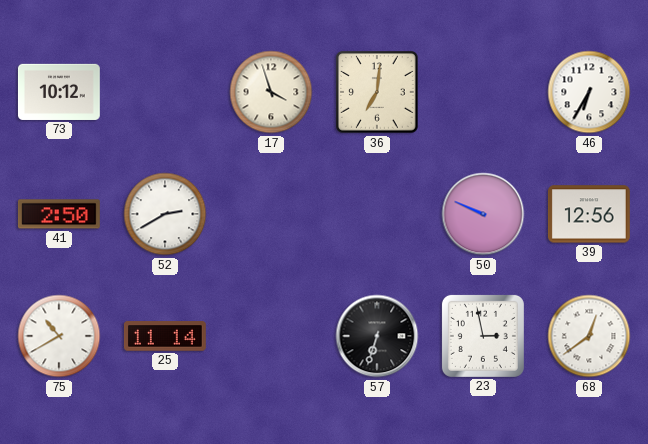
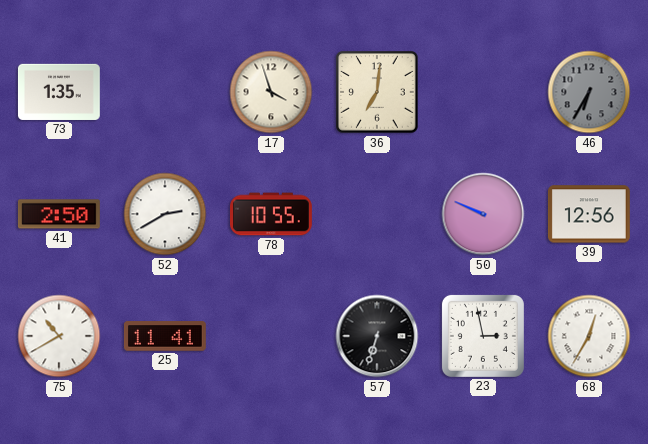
73: 10:12 -> 1:35 (59, 92)
46 dial: white -> grey (589, 92)
78: none -> 10:55 (272, 214)
25: 11:14 -> 11:41 (165, 336)
68: 12:39 -> 12:35 (589, 336)
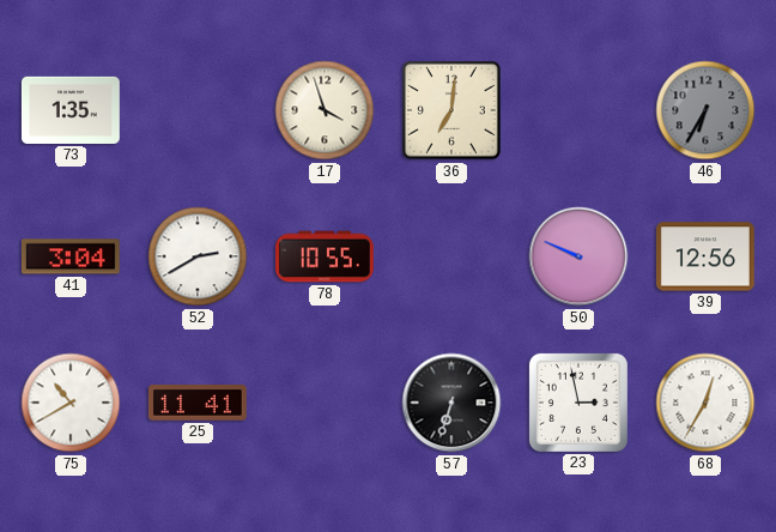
41: 2:50 -> 3:04 (71, 256)
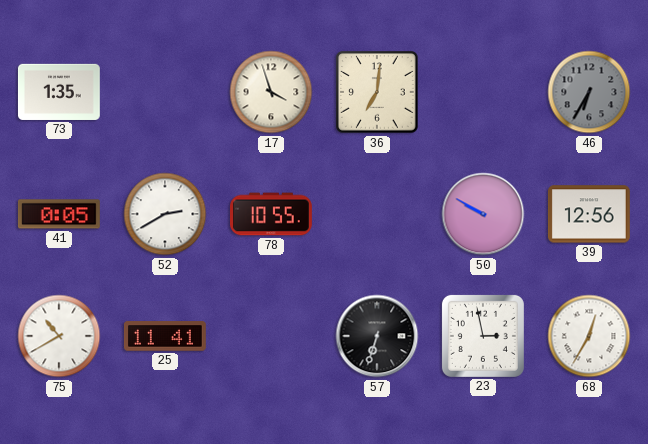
41: 3:04 -> 0:05 (59, 214)
50: 9:49 -> 9:50 (483, 214)
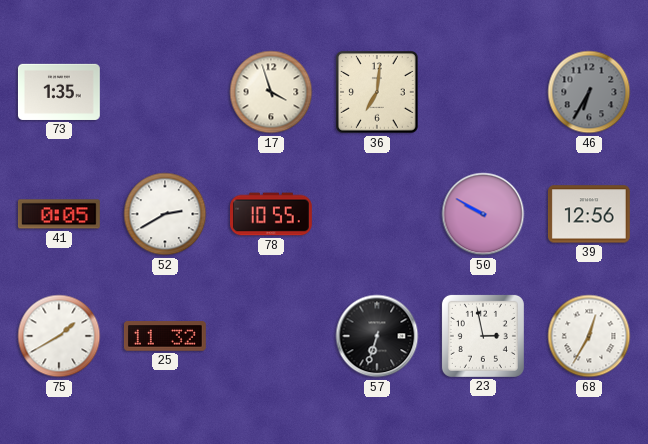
75: 10:40 -> 1:40 (59, 336)
25: 11:41 -> 11:32 (165, 336)
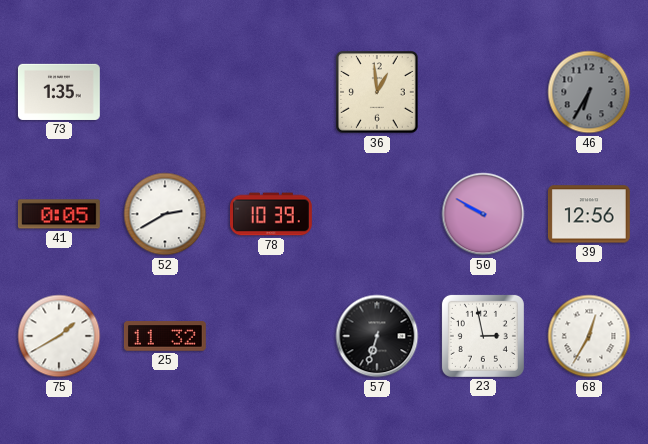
17: 3:57 -> none (271, 92)
36: 7:01 -> 12:59 (378, 93)
78: 10:55 -> 10:39 (272, 214)
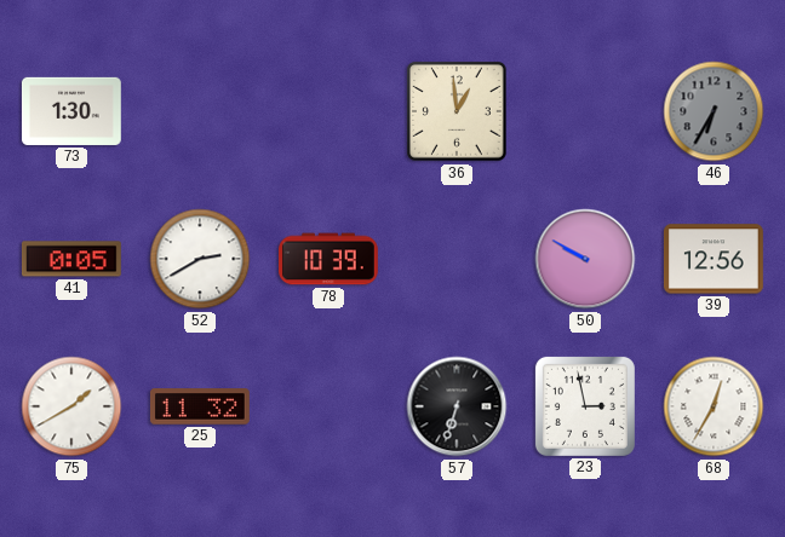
73: 1:35 -> 1:30 (71, 111)
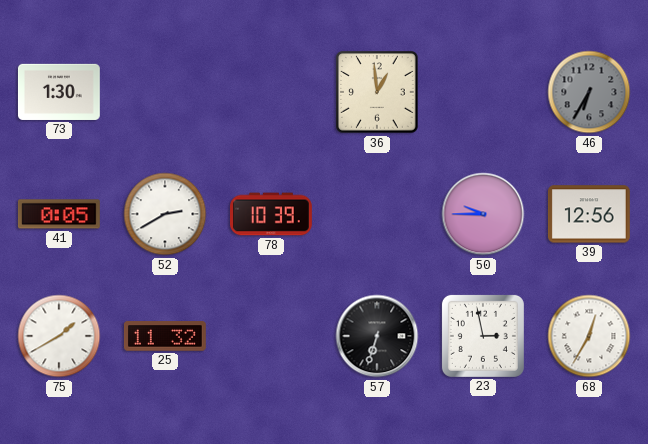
50: 9:50 -> 9:45 (483, 214)
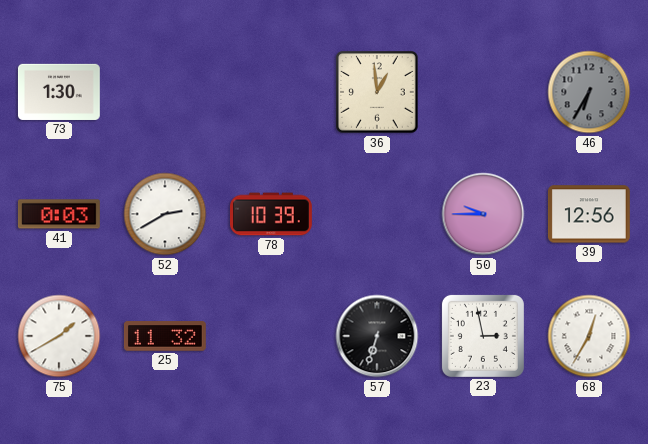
41: 0:05 -> 0:03 (59, 214)
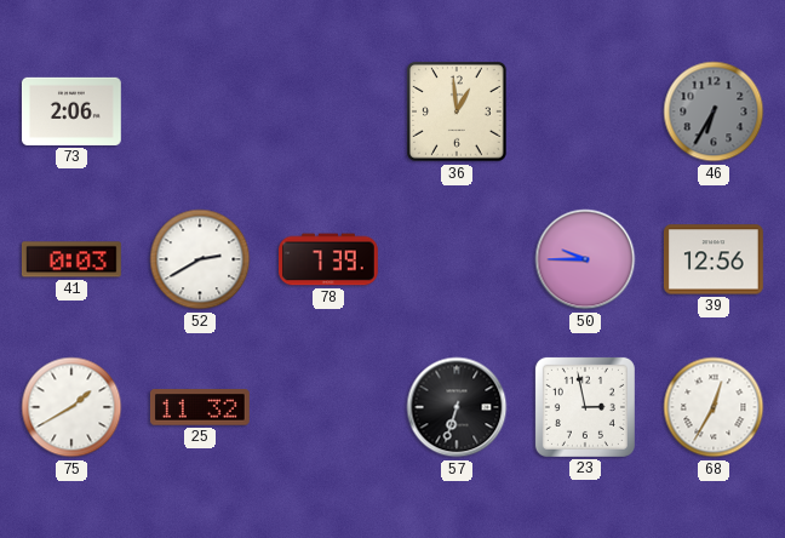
73: 1:30 -> 2:06 (71, 111)
78: 10:39 -> 7:39 (330, 259)
